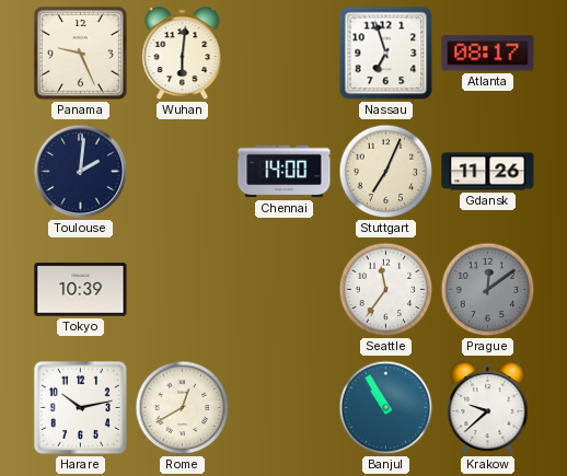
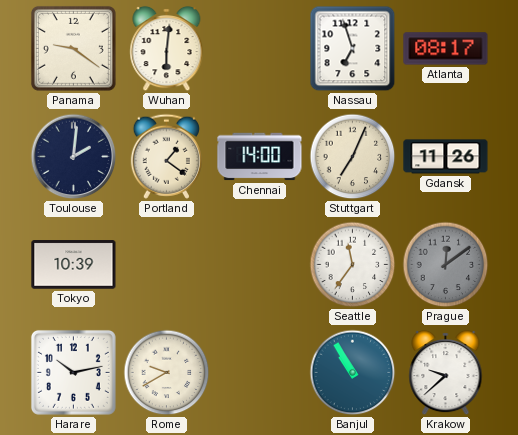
Panama: 9:26 -> 9:21 (73, 48)
Portland: none -> 1:21 (166, 156)
Rome: 12:40 -> 9:40 (167, 373)
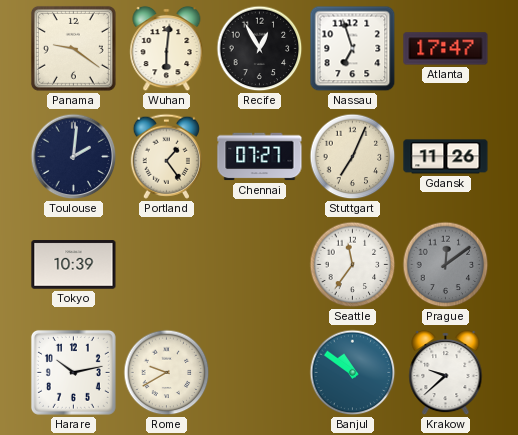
Recife: none -> 12:55 (260, 49)
Atlanta: 08:17 -> 17:47 (446, 49)
Portland: 1:21 -> 1:24 (166, 156)
Chennai: 14:00 -> 07:27 (260, 157)
Banjul: 10:55 -> 10:51 (353, 373)
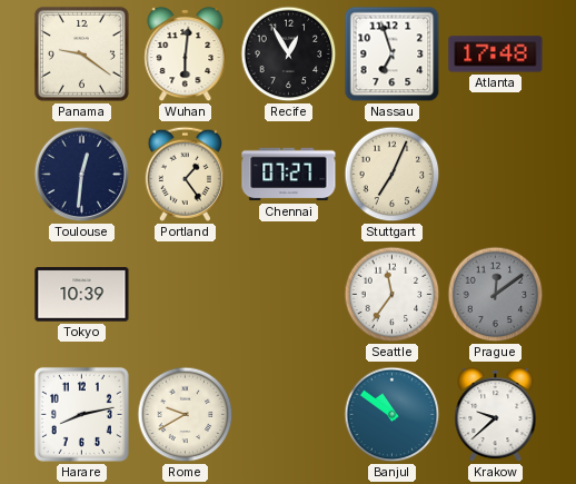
Atlanta: 17:47 -> 17:48 (496, 55)
Toulouse: 2:01 -> 12:31 (82, 175)
Gdansk: 11:26 -> none (446, 157)
Harare: 10:13 -> 8:13 (81, 414)
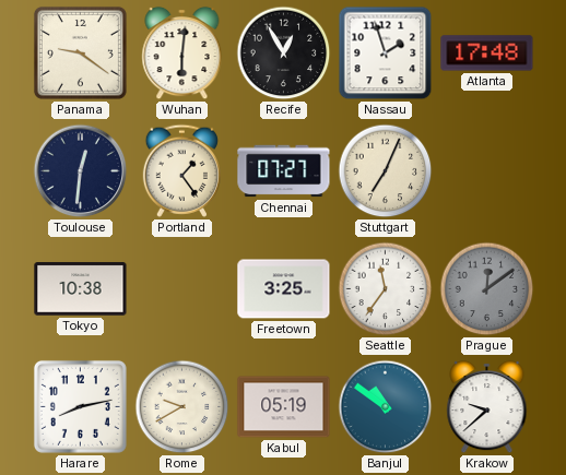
Nassau: 6:57 -> 1:57 (386, 54)
Tokyo: 10:39 -> 10:38 (81, 289)
Freetown: none -> 3:25 (284, 289)
Kabul: none -> 05:19 (284, 407)
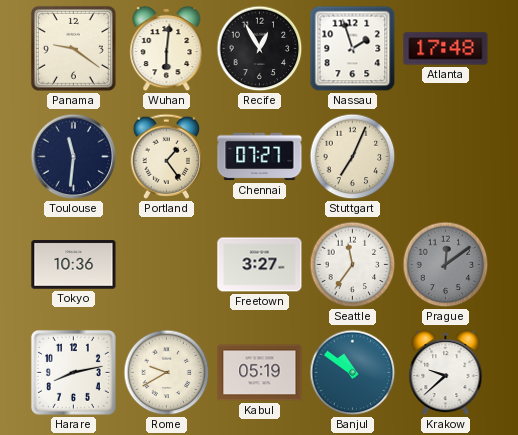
Toulouse: 12:31 -> 11:31 (74, 157)
Tokyo: 10:38 -> 10:36 (74, 265)
Freetown: 3:25 -> 3:27 (260, 265)
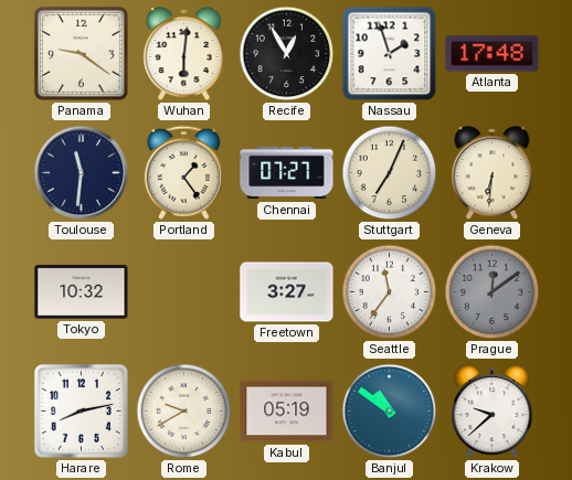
Geneva: none -> 6:31 (492, 173)
Tokyo: 10:36 -> 10:32 (82, 292)
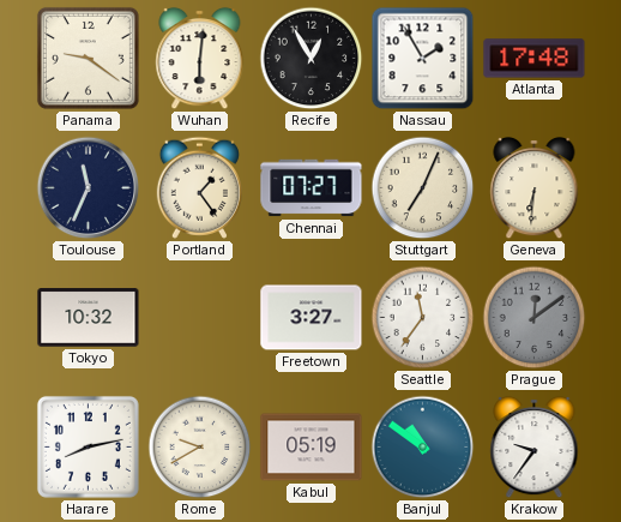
Nassau: 1:57 -> 1:55 (423, 59)
Toulouse: 11:31 -> 11:34 (89, 188)
Krakow: 9:38 -> 9:36 (535, 448)
